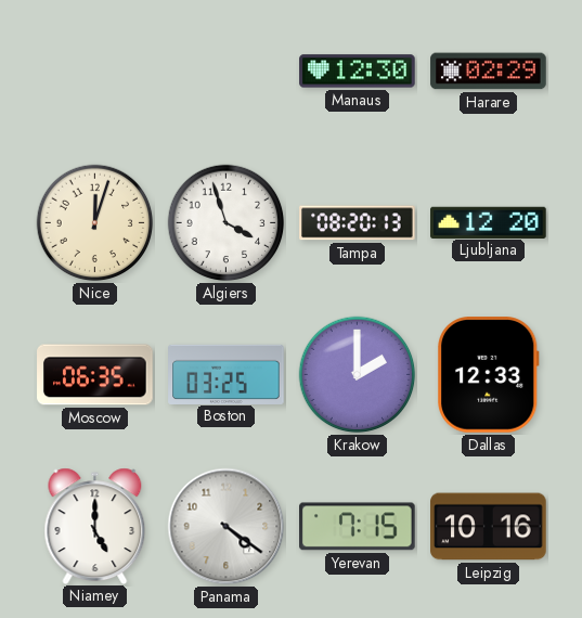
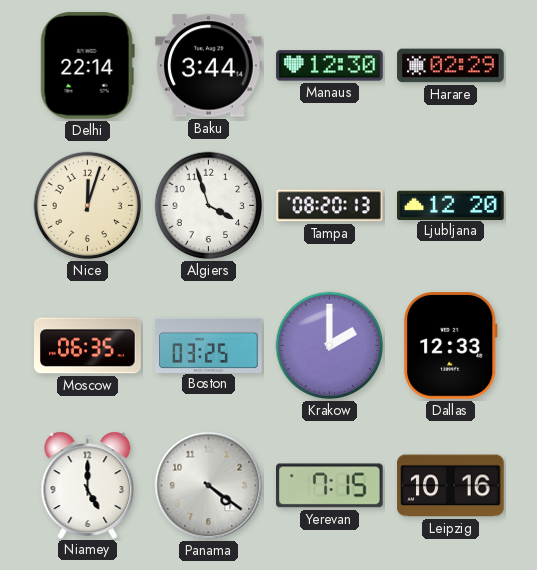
Delhi: none -> 22:14 (87, 66)
Baku: none -> 3:44 (209, 66)
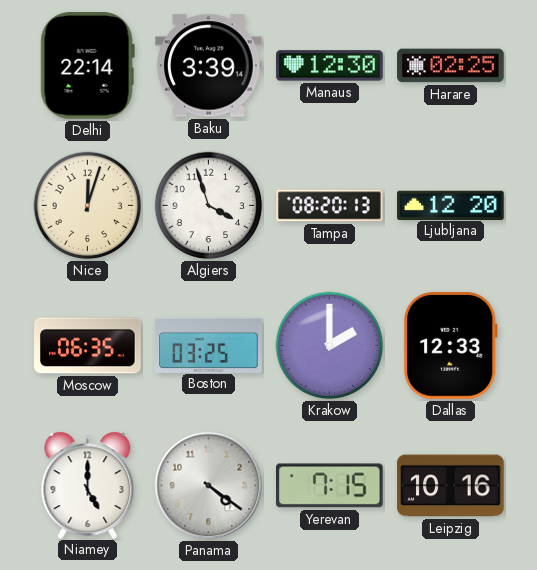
Baku: 3:44 -> 3:39 (209, 66)
Harare: 02:29 -> 02:25 (451, 66)
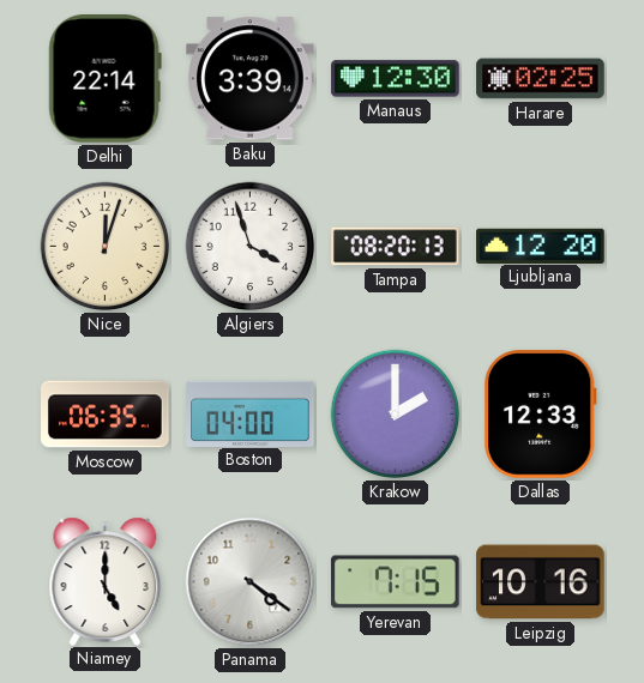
Boston: 03:25 -> 04:00 (251, 413)
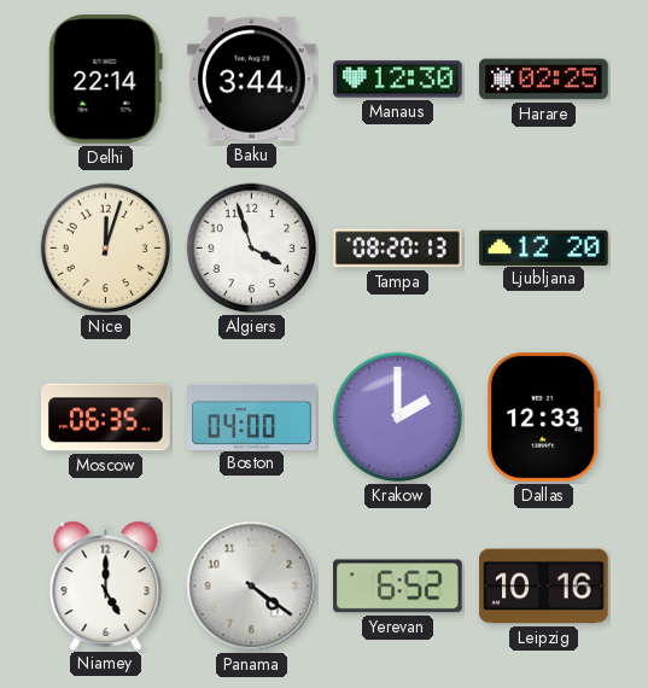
Baku: 3:39 -> 3:44 (252, 80)
Yerevan: 7:15 -> 6:52 (398, 587)
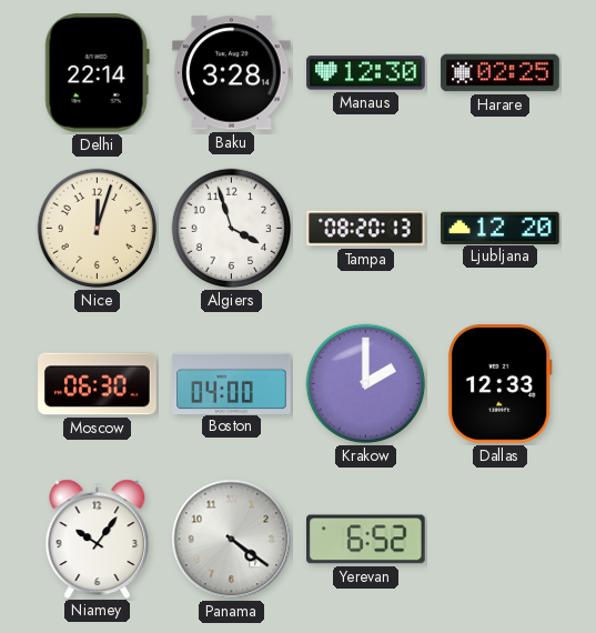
Baku: 3:44 -> 3:28 (232, 73)
Moscow: 06:35 -> 06:30 (98, 384)
Niamey: 5:00 -> 10:06 (98, 539)
Leipzig: 10:16 -> none (544, 587)
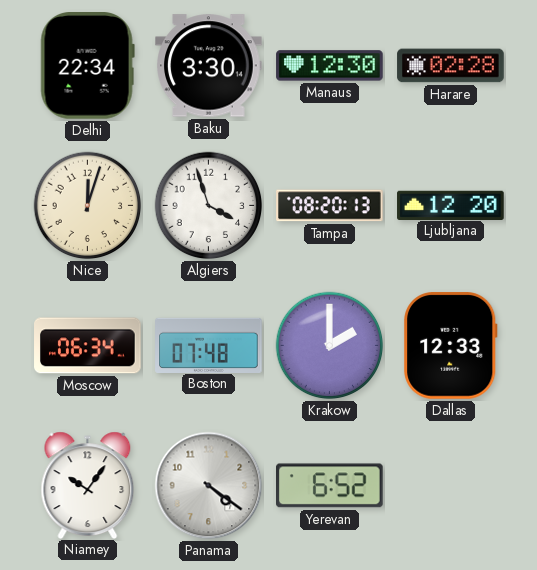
Delhi: 22:14 -> 22:34 (87, 66)
Baku: 3:28 -> 3:30 (209, 66)
Harare: 02:25 -> 02:28 (451, 66)
Moscow: 06:30 -> 06:34 (88, 346)
Boston: 04:00 -> 07:48 (209, 345)
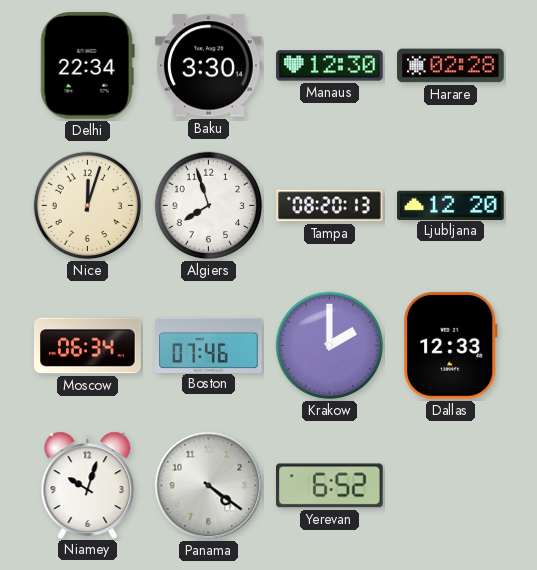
Algiers: 3:57 -> 7:57 (209, 206)
Boston: 07:48 -> 07:46 (209, 345)
Niamey: 10:06 -> 10:03 (88, 485)
